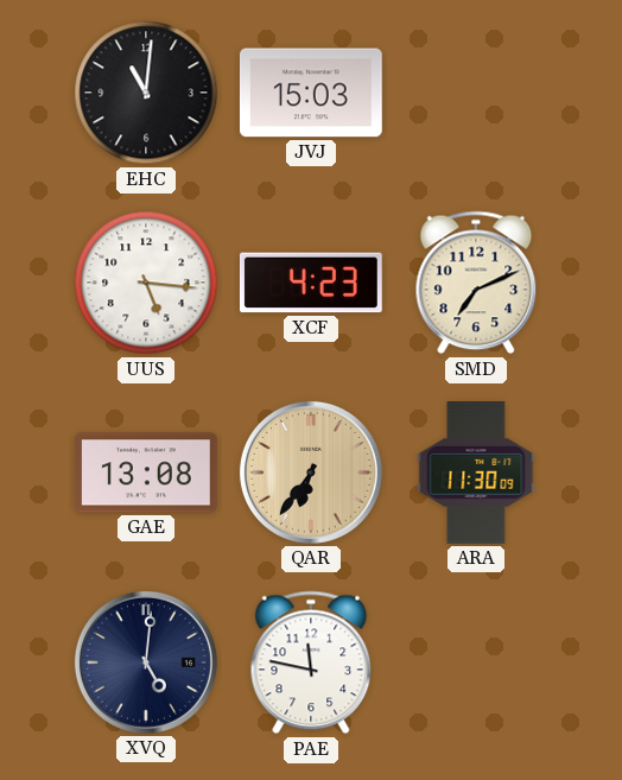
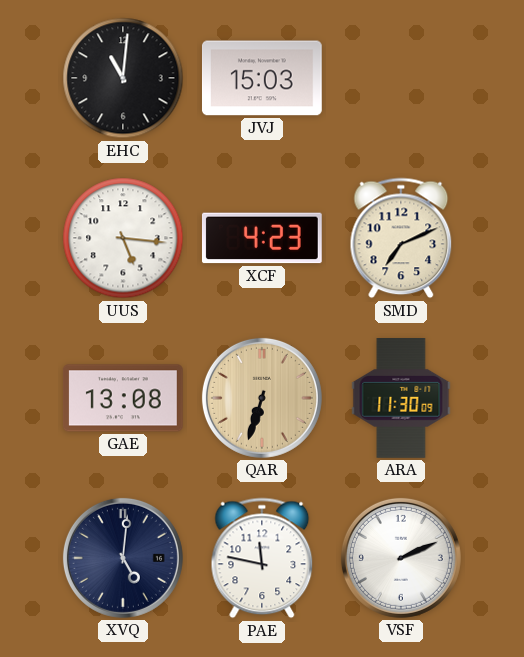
QAR: 6:36 -> 6:33 (262, 398)
VSF: none -> 2:11 (401, 558)
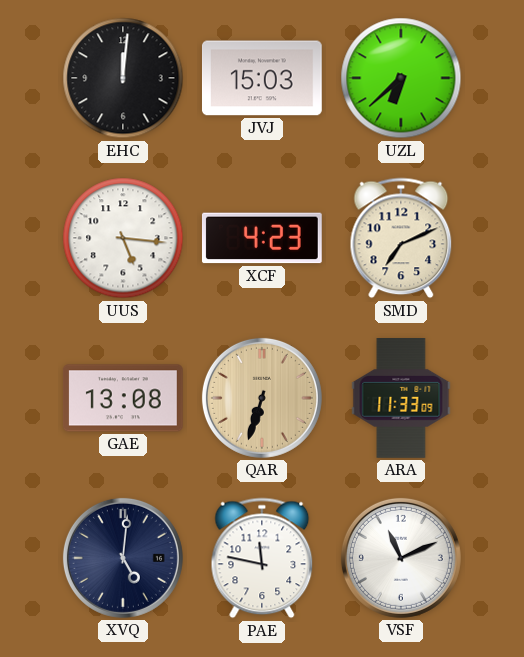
EHC: 11:01 -> 12:01 (123, 78)
UZL: none -> 6:38 (401, 78)
ARA: 11:30 -> 11:33 (401, 399)
VSF: 2:11 -> 11:11 (401, 558)
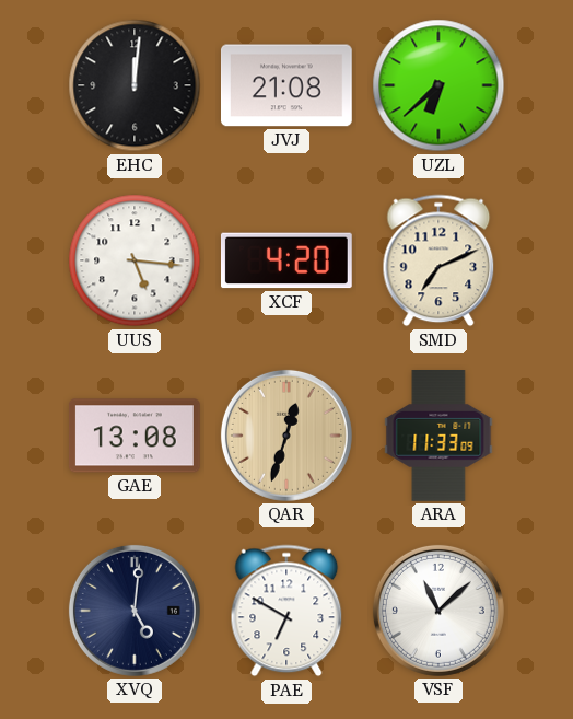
JVJ: 15:03 -> 21:08 (286, 85)
XCF: 4:23 -> 4:20 (286, 260)
QAR: 6:33 -> 12:33 (286, 436)
PAE: 11:47 -> 6:50 (286, 611)
VSF: 11:11 -> 11:08 (438, 611)
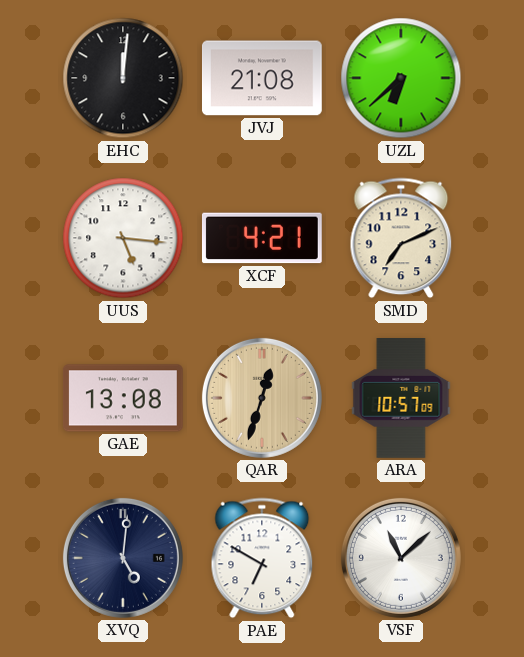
XCF: 4:20 -> 4:21 (262, 238)
ARA: 11:33 -> 10:57 (401, 399)
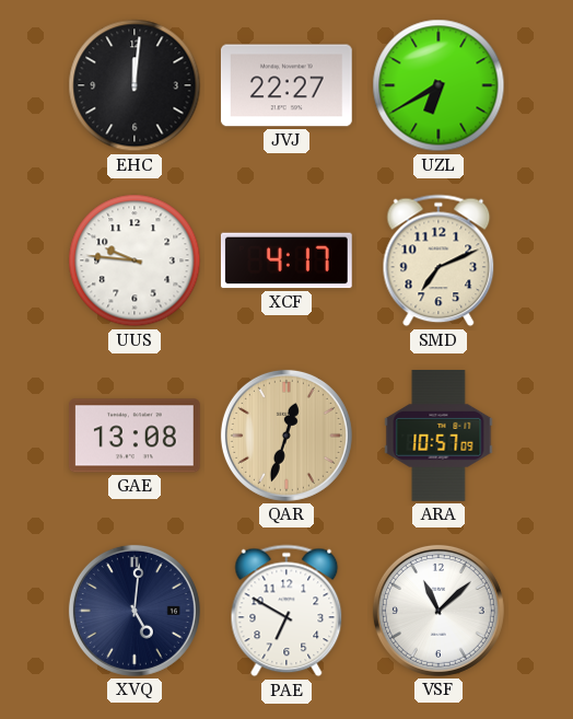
JVJ: 21:08 -> 22:27 (286, 85)
UZL: 6:38 -> 6:40 (438, 85)
UUS: 5:16 -> 9:46 (135, 260)
XCF: 4:21 -> 4:17 (286, 260)
